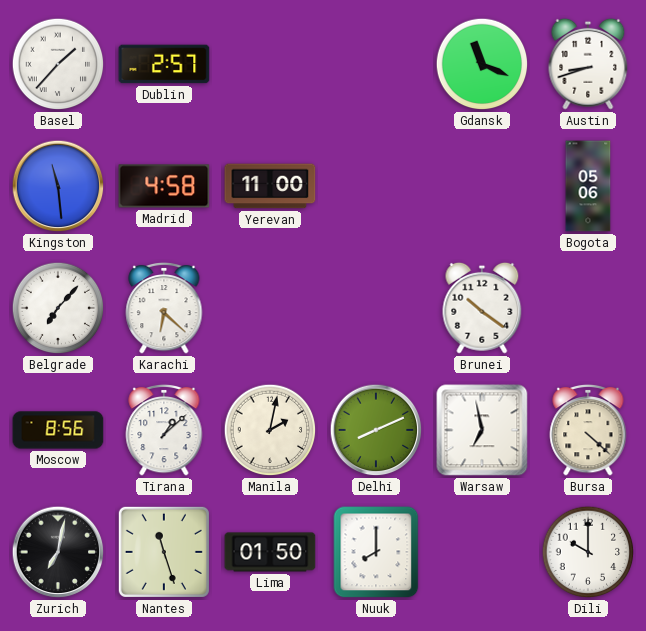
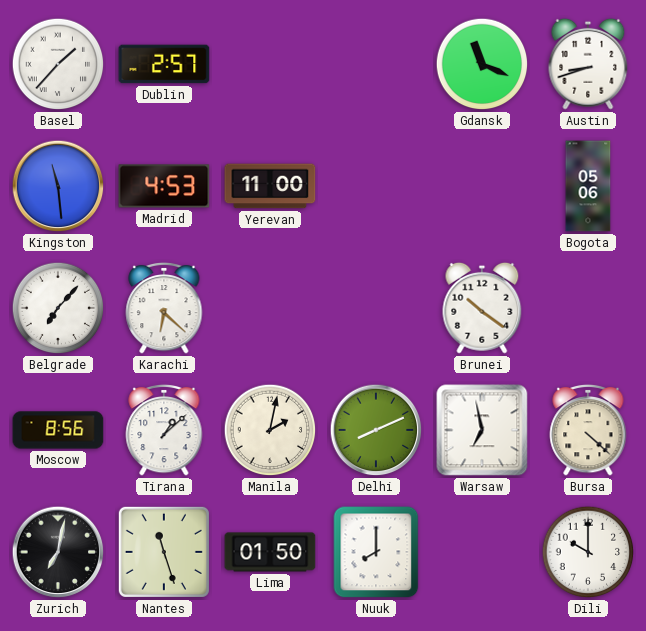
Madrid: 4:58 -> 4:53 (164, 186)
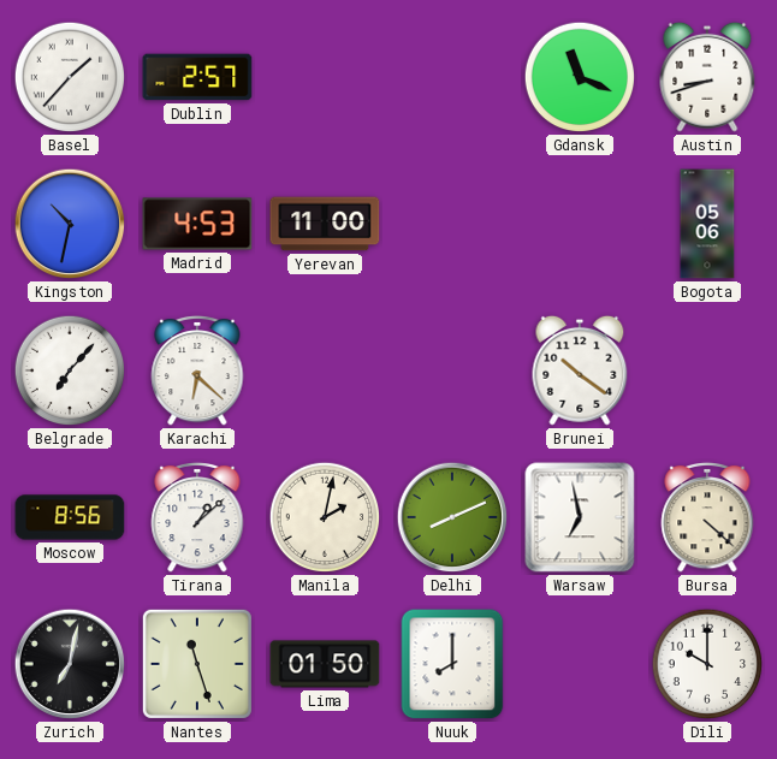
Kingston: 11:29 -> 10:32 (70, 224)
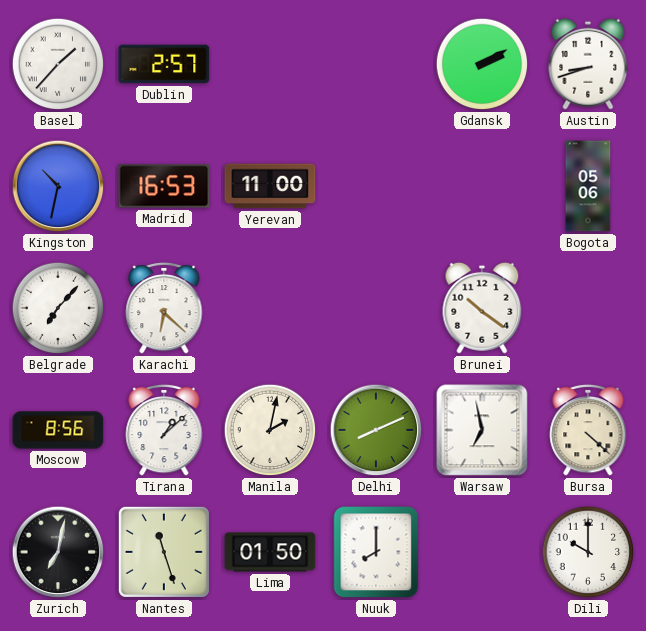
Gdansk: 11:19 -> 2:10 (482, 64)
Madrid: 4:53 -> 16:53 (164, 186)
